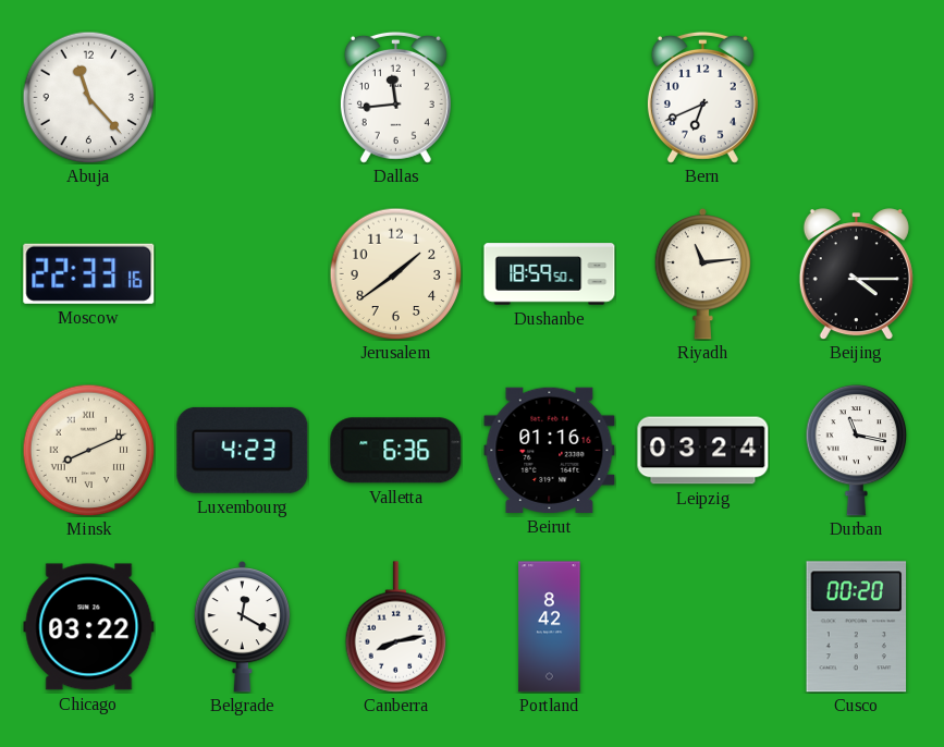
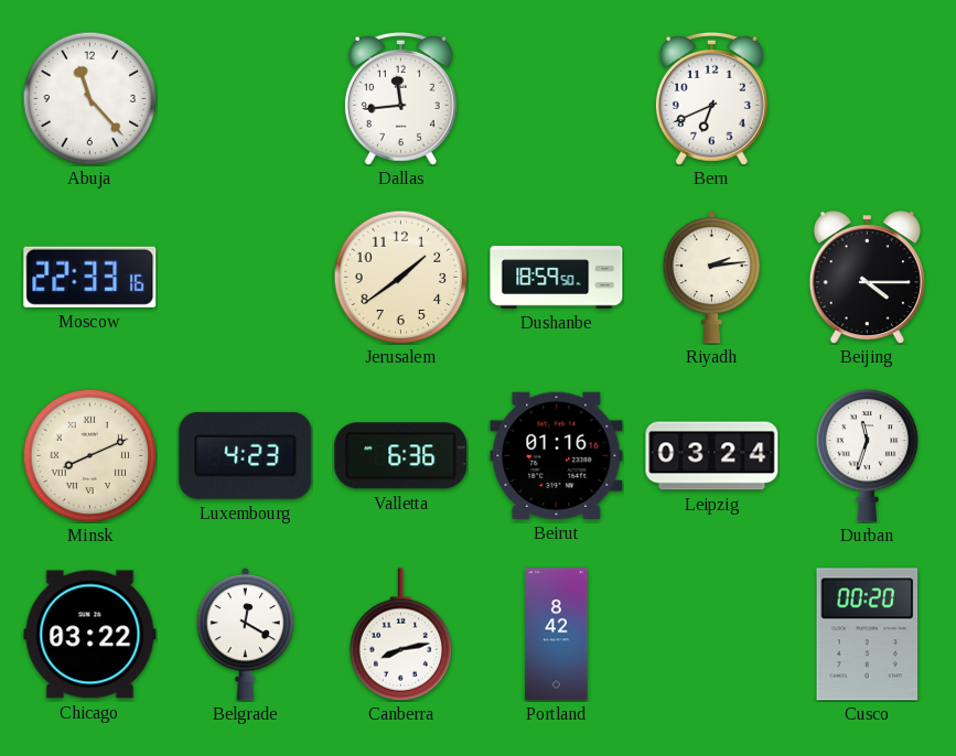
Riyadh: 11:14 -> 2:14 (712, 277)
Durban: 11:17 -> 11:33 (868, 455)
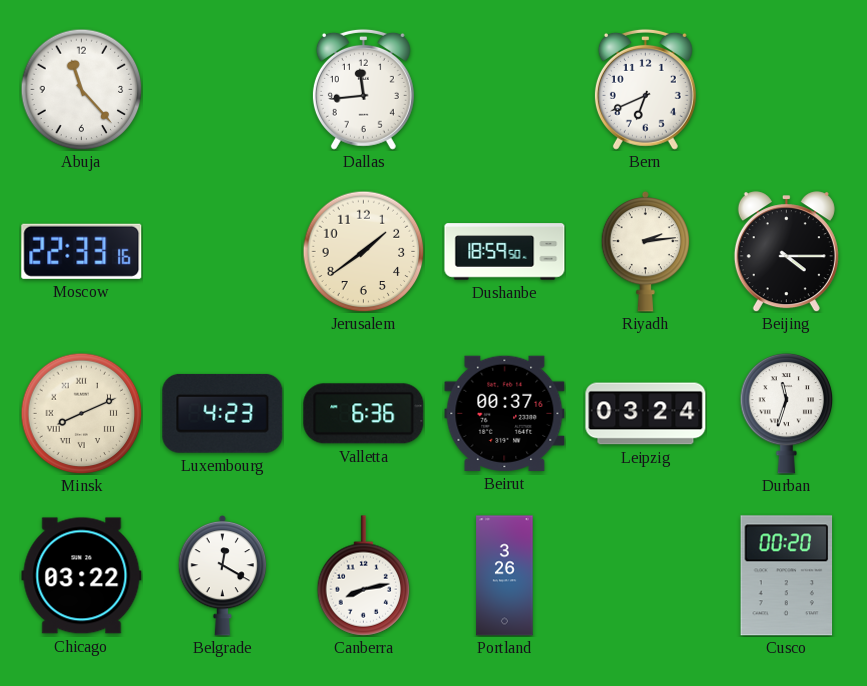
Beirut: 01:16 -> 00:37 (505, 413)
Portland: 8:42 -> 3:26 (505, 576)
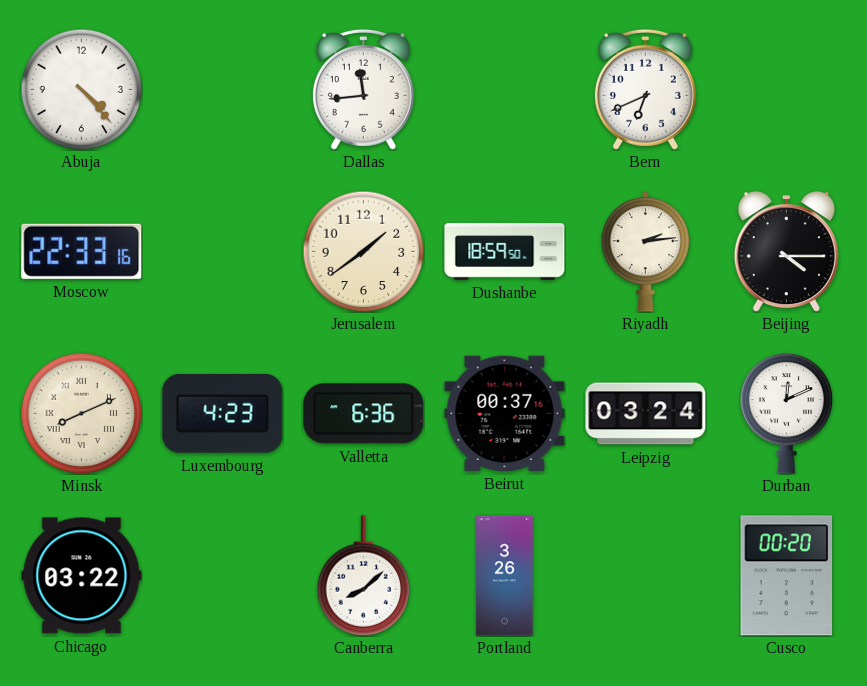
Abuja: 11:23 -> 4:23 (81, 89)
Durban: 11:33 -> 12:11 (787, 413)
Belgrade: 12:20 -> none (223, 575)
Canberra: 8:13 -> 8:08 (364, 576)
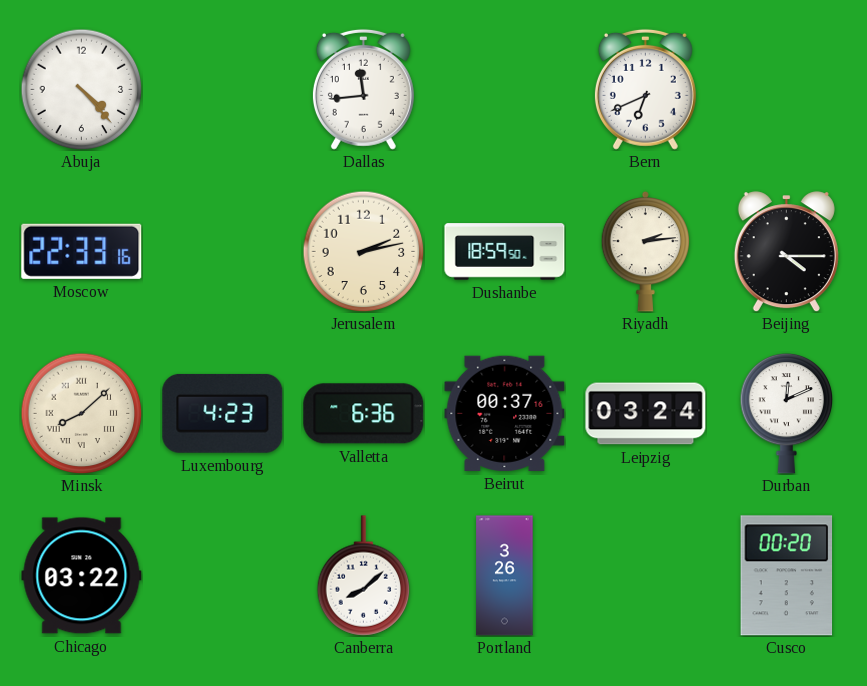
Jerusalem: 1:39 -> 2:13 (363, 251)
Minsk: 8:11 -> 8:08 (81, 413)
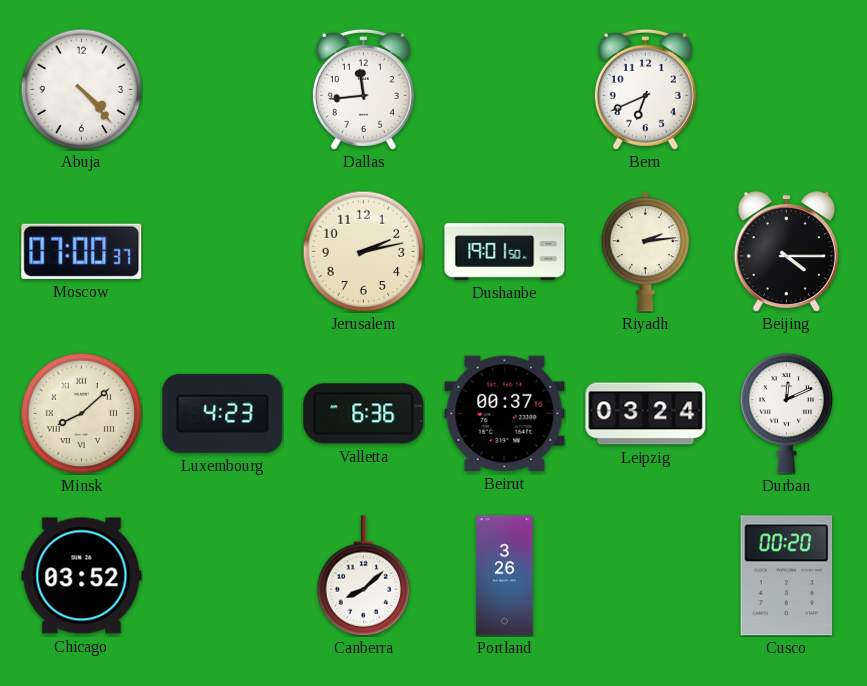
Moscow: 22:33 -> 07:00 (82, 251)
Dushanbe: 18:59 -> 19:01 (505, 252)
Chicago: 03:22 -> 03:52 (82, 576)
